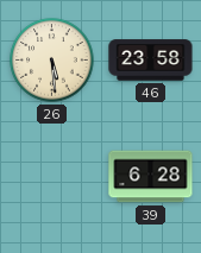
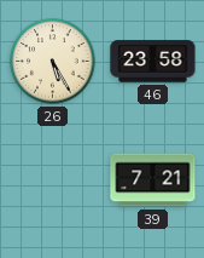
26: 5:29 -> 5:25 (53, 62)
39: 6:28 -> 7:21 (153, 180)
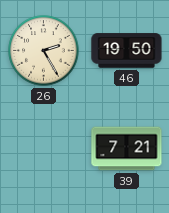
26: 5:25 -> 2:25 (44, 51)
46: 23:58 -> 19:50 (127, 51)
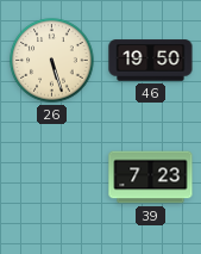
26: 2:25 -> 5:27 (52, 61)
39: 7:21 -> 7:23 (151, 178)
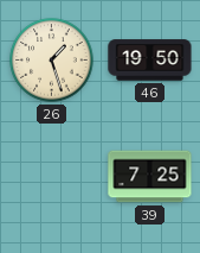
26: 5:27 -> 1:27 (52, 61)
39: 7:23 -> 7:25 (150, 177)
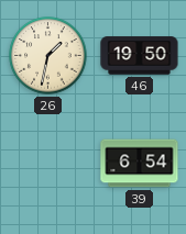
26: 1:27 -> 1:32 (48, 56)
39: 7:25 -> 6:54 (140, 164)
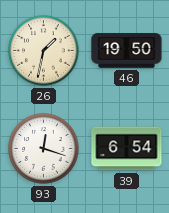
93: none -> 12:18 (44, 149)
